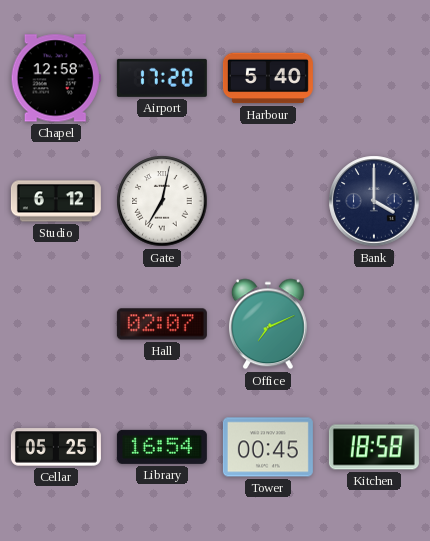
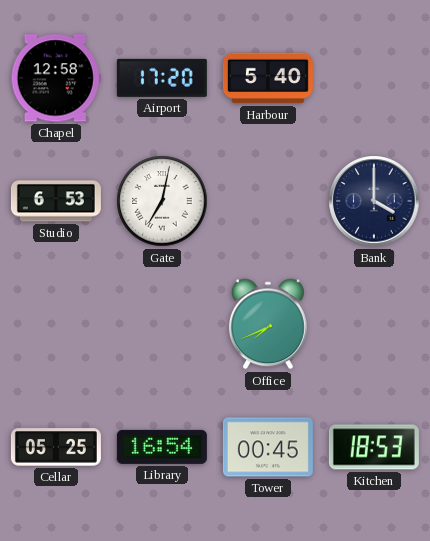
Studio: 6:12 -> 6:53 (56, 201)
Hall: 02:07 -> none (162, 324)
Office: 7:11 -> 7:41 (268, 324)
Kitchen: 18:58 -> 18:53 (374, 447)
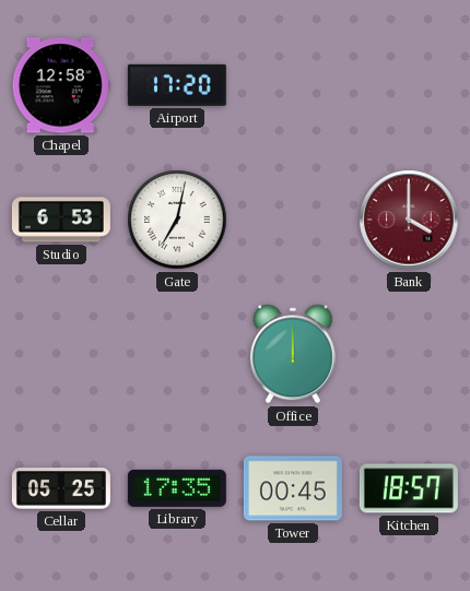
Harbour: 5:40 -> none (268, 78)
Bank dial: navy -> burgundy (409, 220)
Office: 7:41 -> 12:00 (293, 354)
Library: 16:54 -> 17:35 (177, 488)
Kitchen: 18:53 -> 18:57 (409, 488)
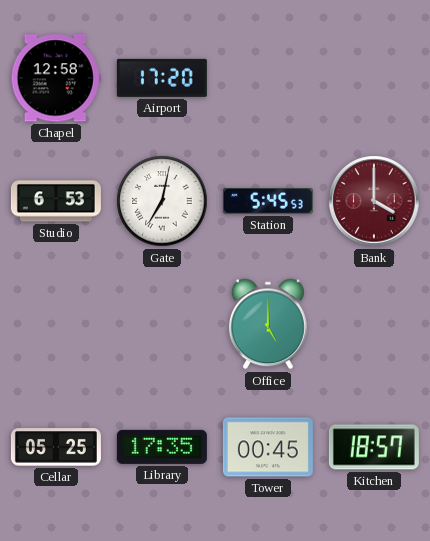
Station: none -> 5:45 (268, 202)
Office: 12:00 -> 5:00 (268, 324)
